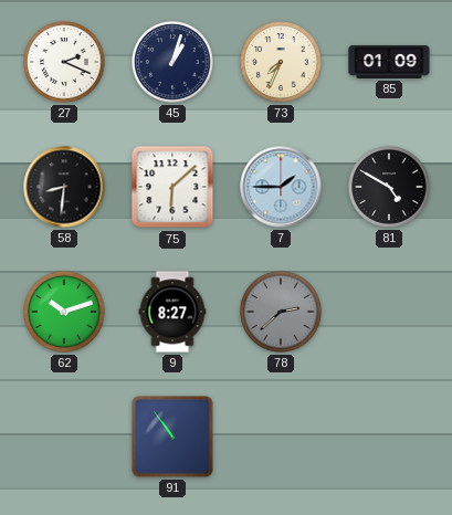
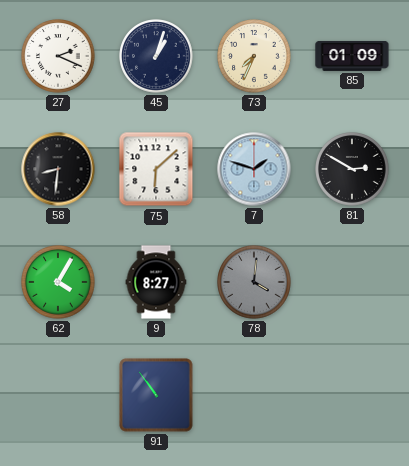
7: 1:45 -> 1:48 (254, 169)
81: 4:50 -> 2:50 (352, 169)
62: 10:12 -> 4:05 (58, 282)
78: 2:38 -> 4:01 (254, 282)
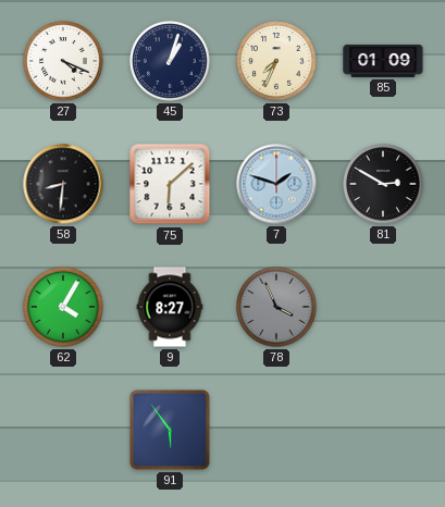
27: 2:19 -> 4:19 (63, 61)
78: 4:01 -> 3:56 (276, 307)
91: 10:54 -> 5:54 (170, 430)
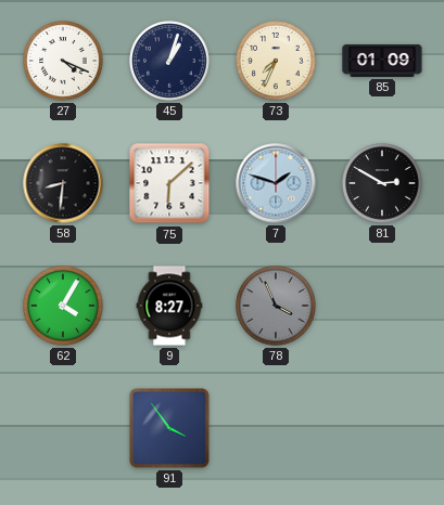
91: 5:54 -> 3:54 (169, 428)
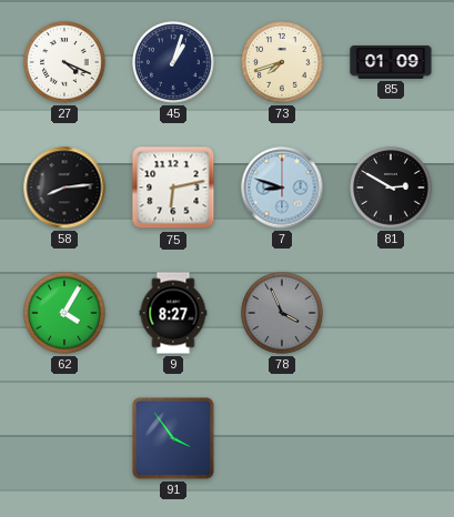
73: 7:34 -> 7:42 (282, 62)
58: 8:31 -> 8:14 (64, 187)
75: 6:08 -> 6:13 (173, 187)
7: 1:48 -> 8:48 (282, 187)
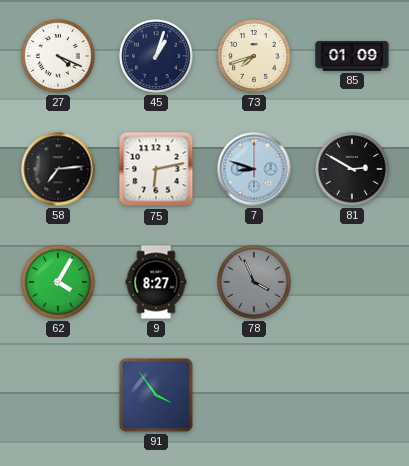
58: 8:14 -> 7:14 (58, 169)
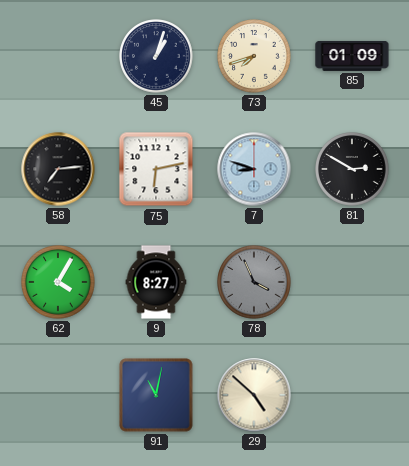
27: 4:19 -> none (58, 56)
91: 3:54 -> 11:02 (156, 395)
29: none -> 4:52 (254, 395)
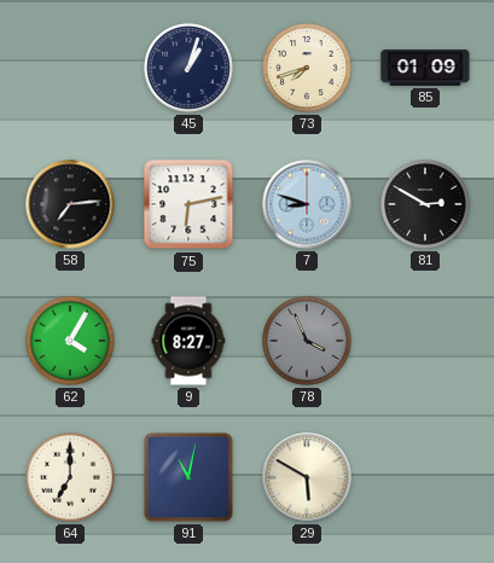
64: none -> 7:00 (70, 477)
29: 4:52 -> 5:50 (307, 477)
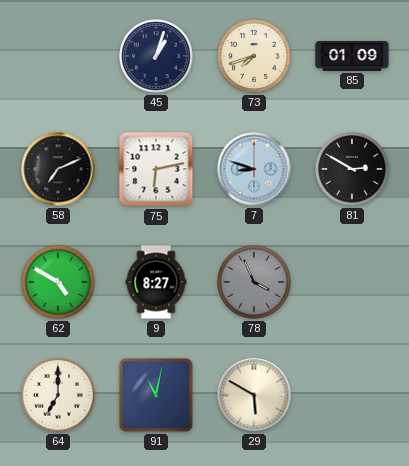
58: 7:14 -> 7:11 (58, 169)
62: 4:05 -> 4:50 (58, 282)
